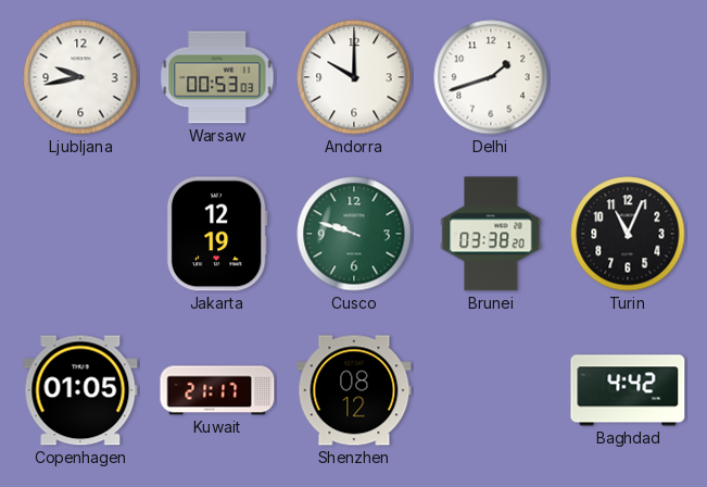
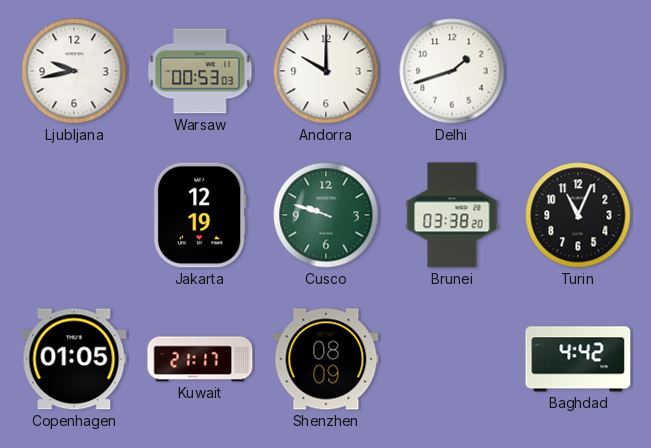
Shenzhen: 08:12 -> 08:09 (326, 359)
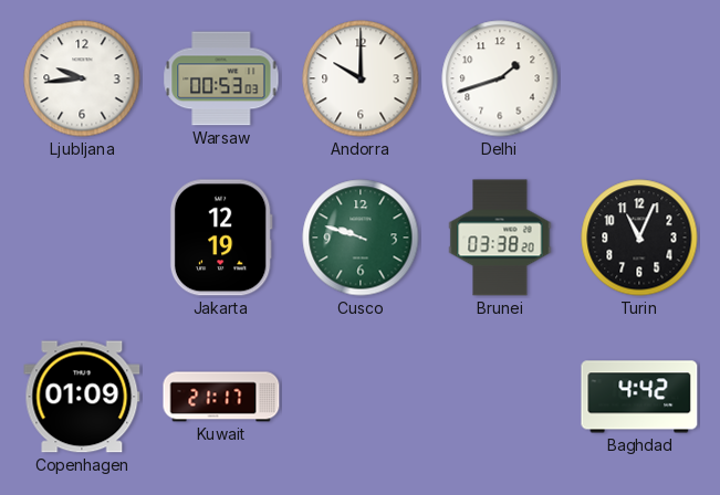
Ljubljana: 9:43 -> 9:44 (82, 78)
Copenhagen: 01:05 -> 01:09 (82, 397)
Shenzhen: 08:09 -> none (326, 359)
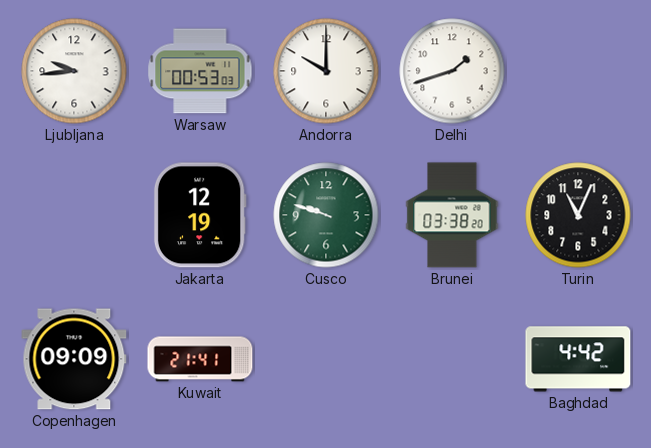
Copenhagen: 01:09 -> 09:09 (74, 359)
Kuwait: 21:17 -> 21:41 (200, 359)
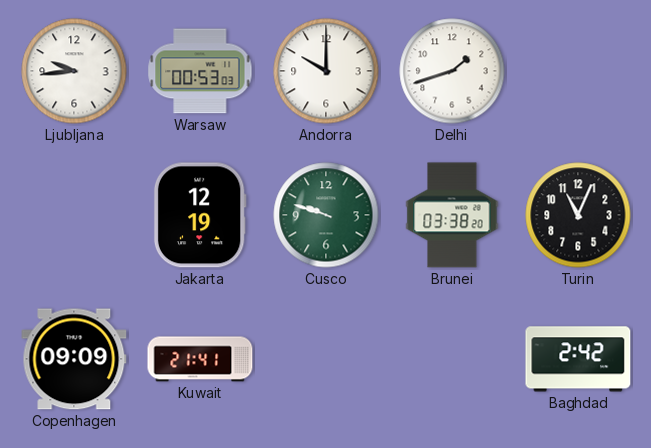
Baghdad: 4:42 -> 2:42 (578, 359)
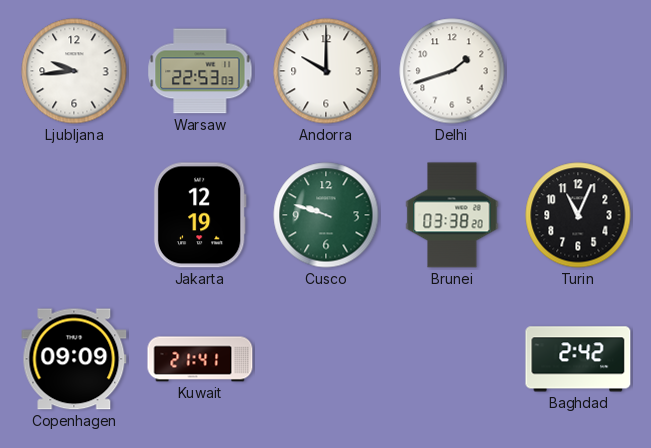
Warsaw: 00:53 -> 22:53 (200, 71)
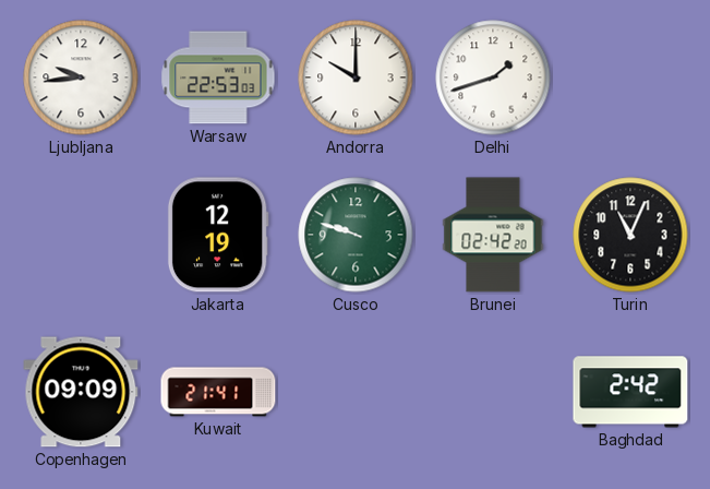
Brunei: 03:38 -> 02:42 (493, 235)
